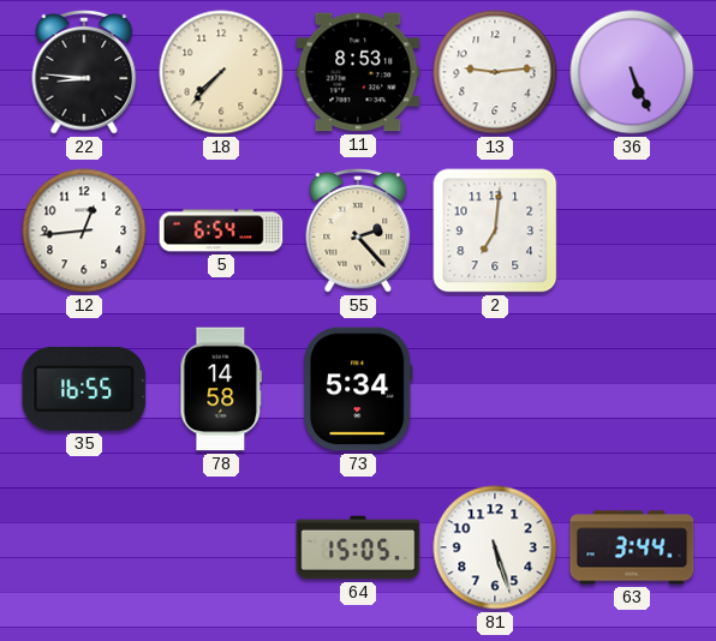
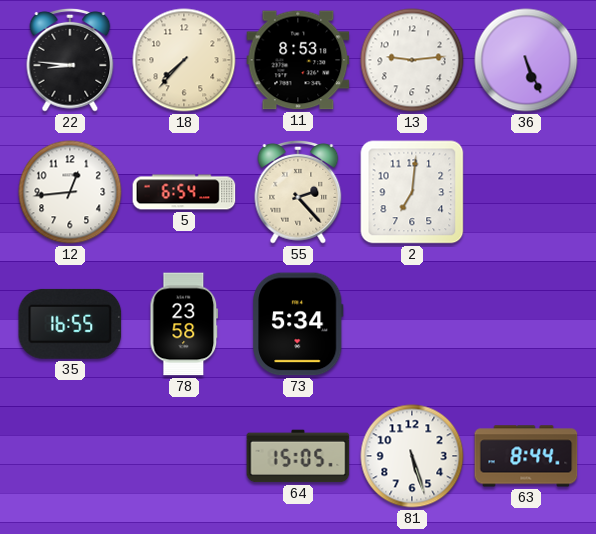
78: 14:58 -> 23:58 (184, 324)
63: 3:44 -> 8:44 (526, 456)
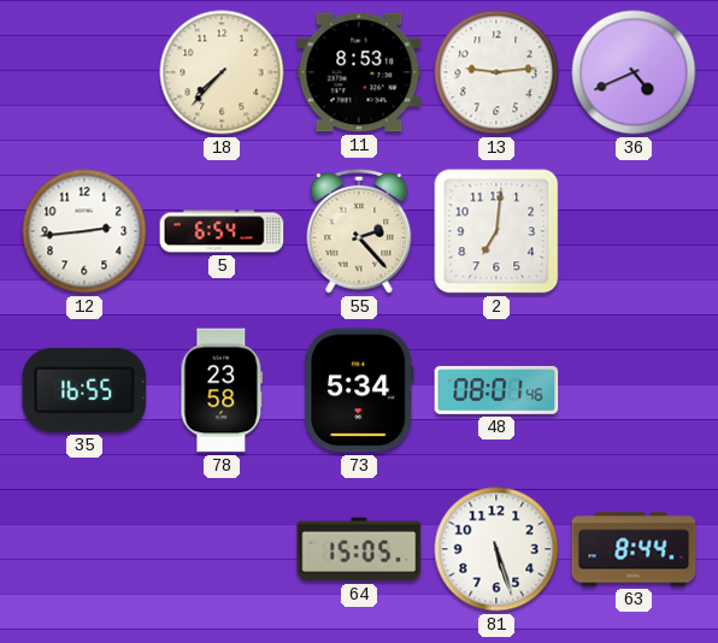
22: 8:46 -> none (70, 60)
36: 5:26 -> 4:41 (634, 72)
12: 12:44 -> 2:44 (84, 231)
48: none -> 08:01 (496, 390)
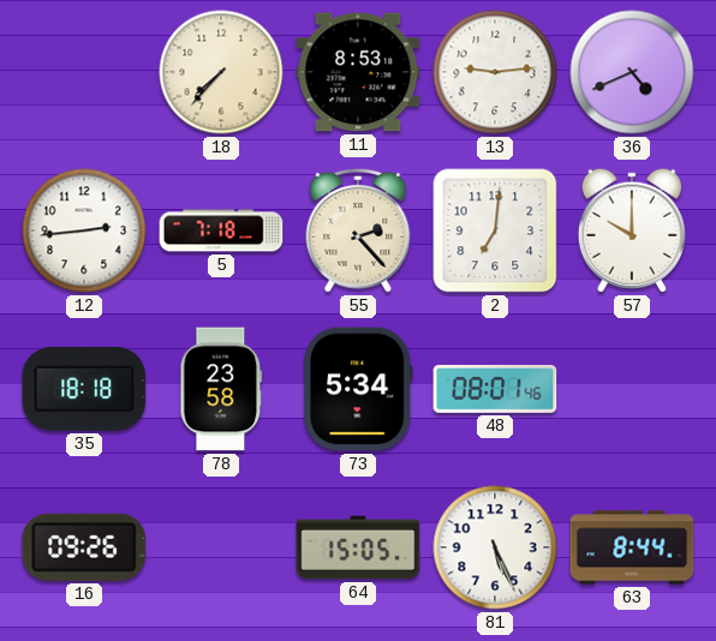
5: 6:54 -> 7:18 (221, 230)
57: none -> 10:00 (632, 230)
35: 16:55 -> 18:18 (84, 389)
16: none -> 09:26 (84, 547)
81: 5:27 -> 5:26 (495, 547)
